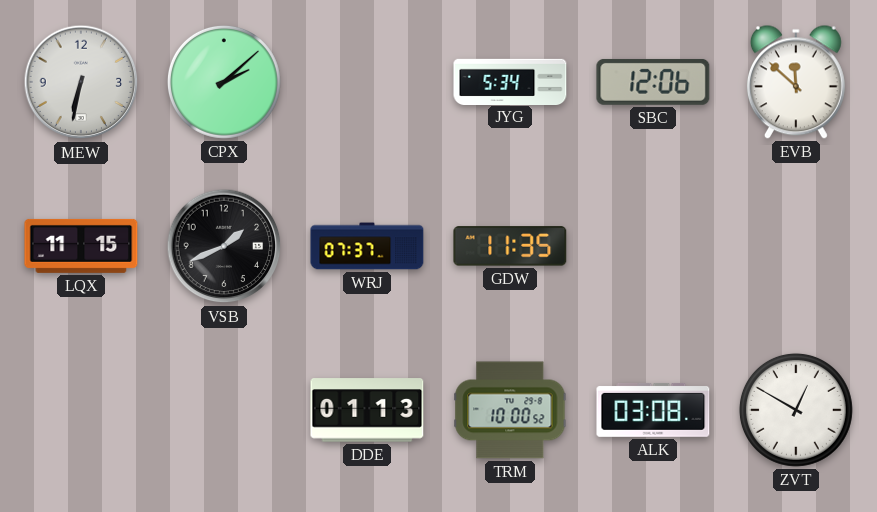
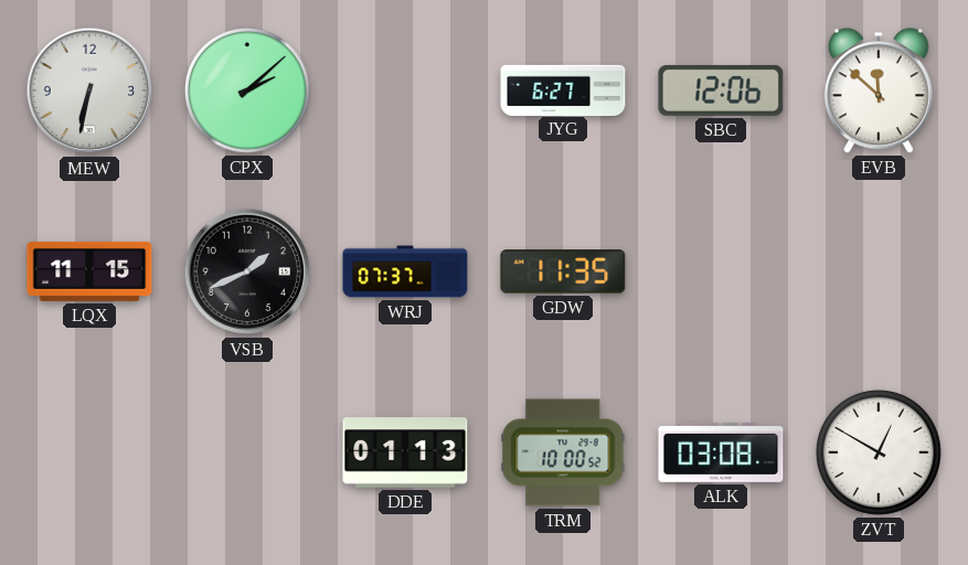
JYG: 5:34 -> 6:27 (563, 89)
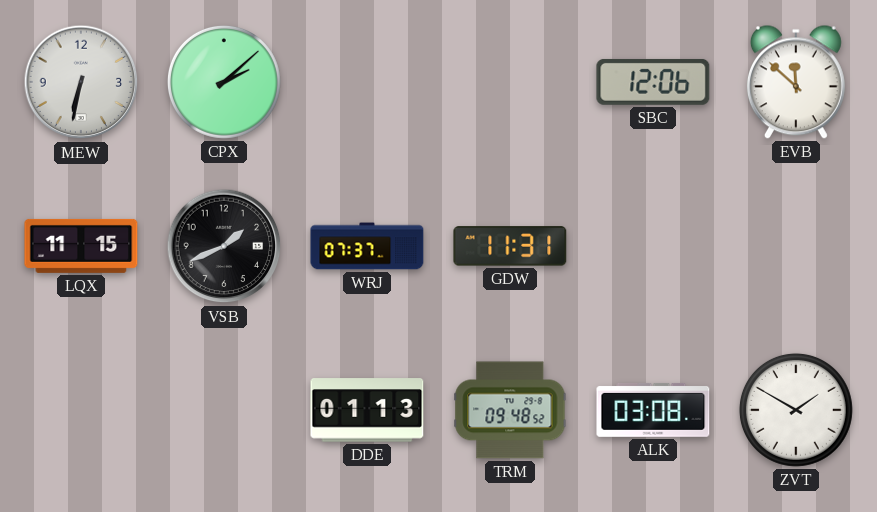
JYG: 6:27 -> none (563, 89)
GDW: 11:35 -> 11:31 (510, 246)
TRM: 10:00 -> 09:48 (510, 410)
ZVT: 12:50 -> 1:50 (796, 410)
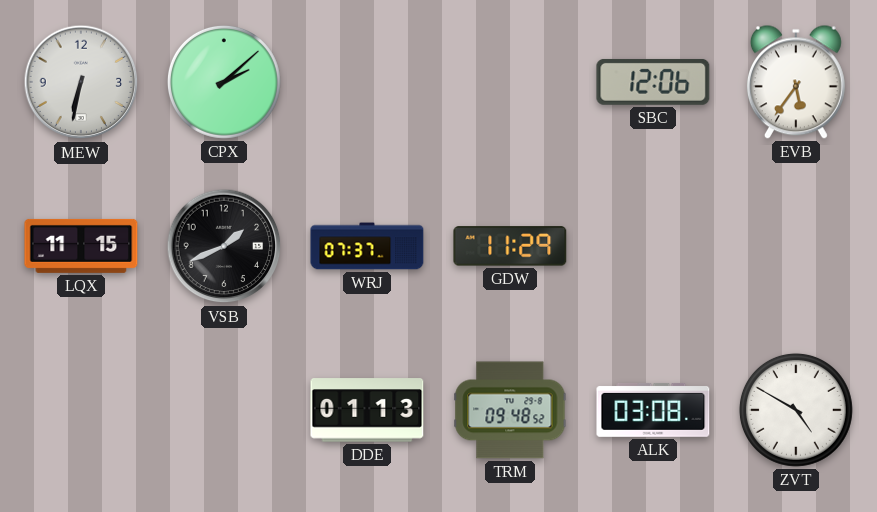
EVB: 11:52 -> 5:36 (796, 82)
GDW: 11:31 -> 11:29 (510, 246)
ZVT: 1:50 -> 4:50 (796, 410)
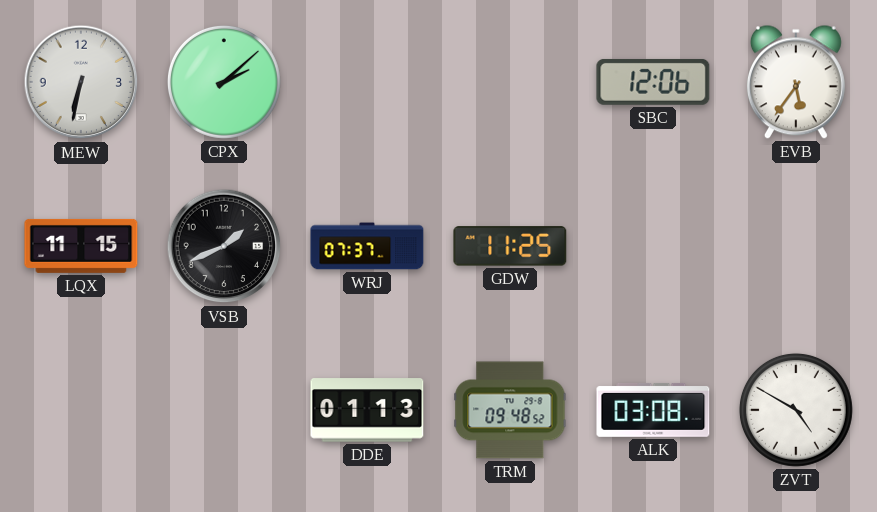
GDW: 11:29 -> 11:25 (510, 246)
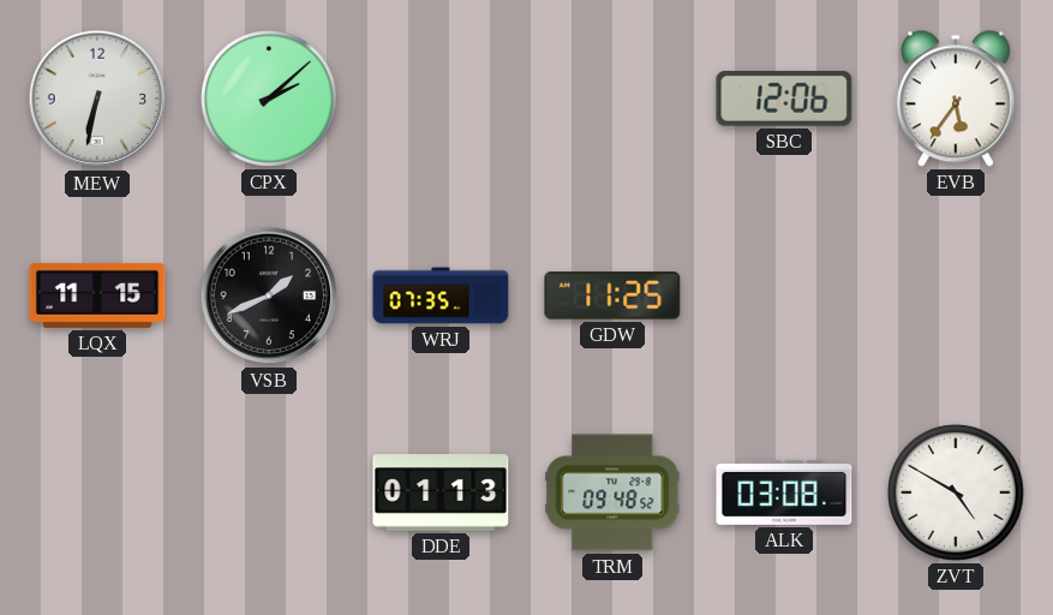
WRJ: 07:37 -> 07:35 (441, 295)
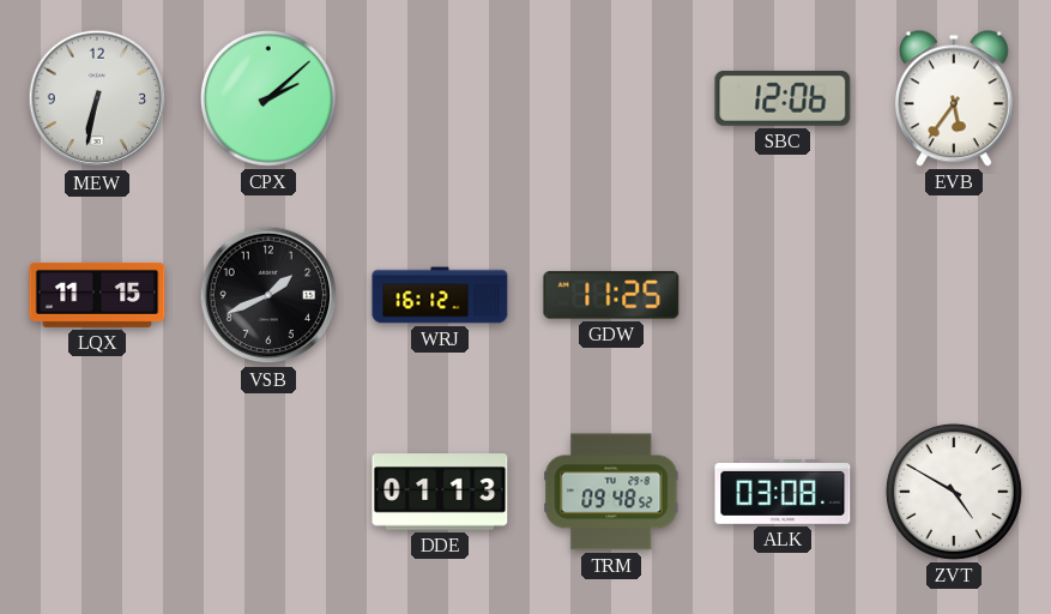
WRJ: 07:35 -> 16:12 (440, 295)
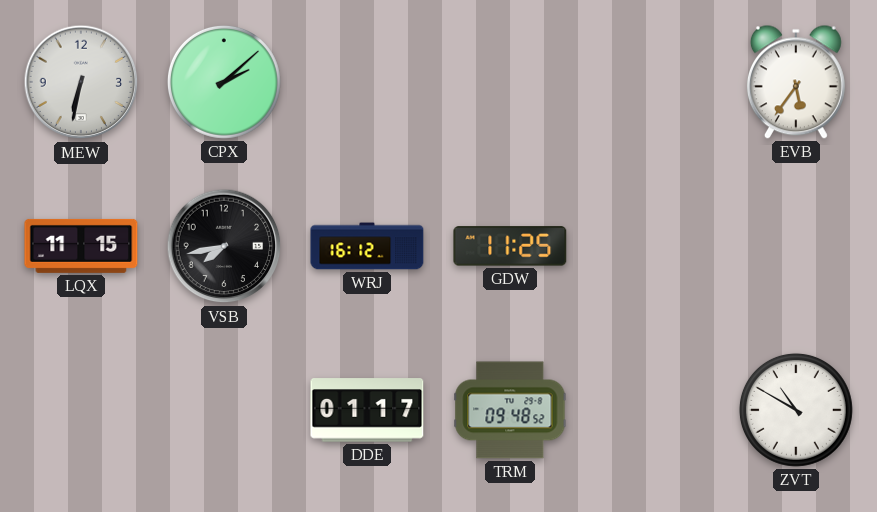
SBC: 12:06 -> none (783, 98)
VSB: 1:41 -> 7:43 (224, 246)
DDE: 01:13 -> 01:17 (367, 410)
ALK: 03:08 -> none (783, 492)
ZVT: 4:50 -> 10:50 (796, 410)
